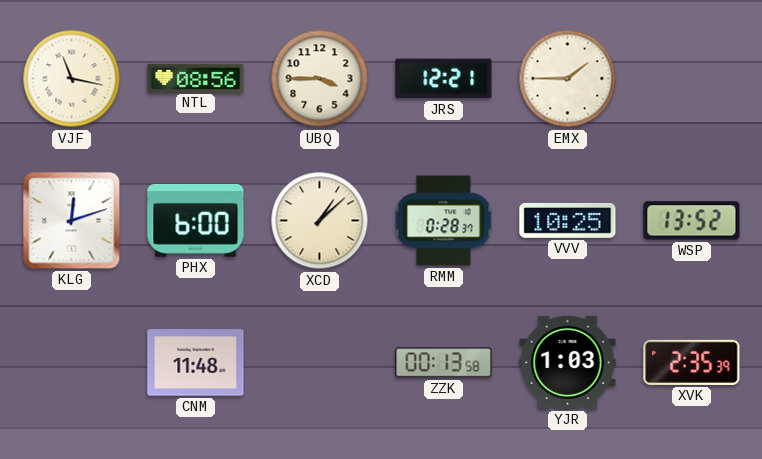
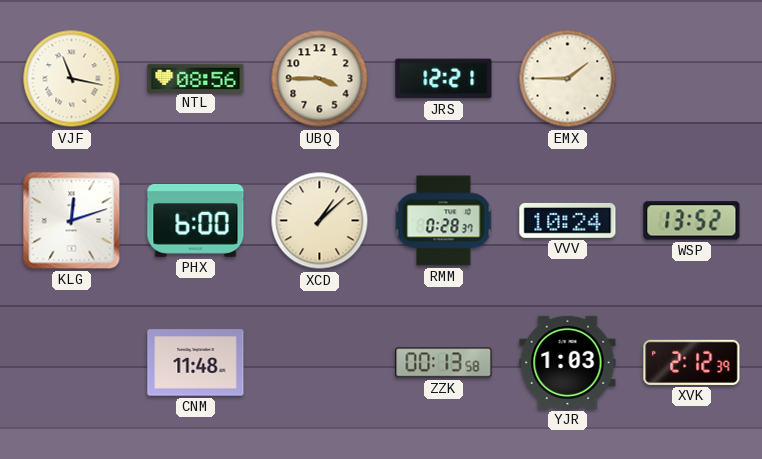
VVV: 10:25 -> 10:24 (568, 220)
XVK: 2:35 -> 2:12 (692, 362)
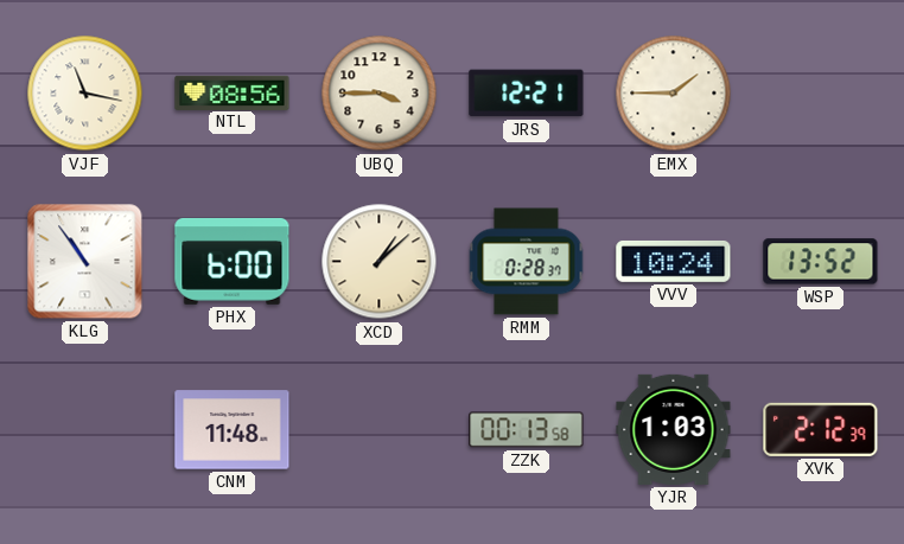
KLG: 12:12 -> 10:54 (85, 262)
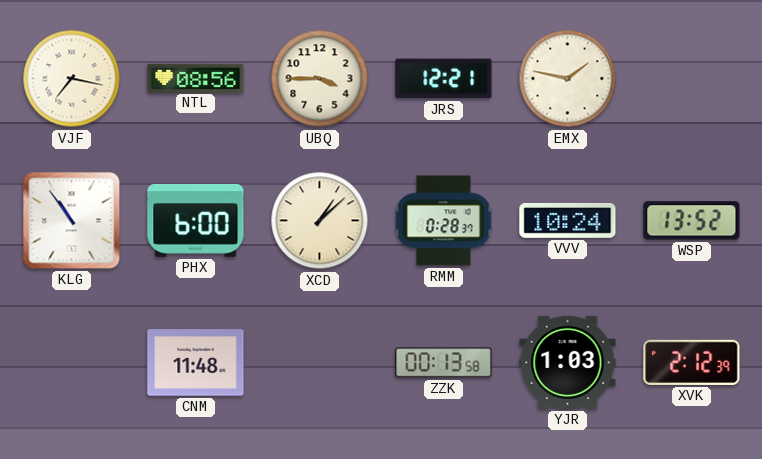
VJF: 11:17 -> 7:17 (72, 79)
EMX: 1:45 -> 1:47 (568, 79)
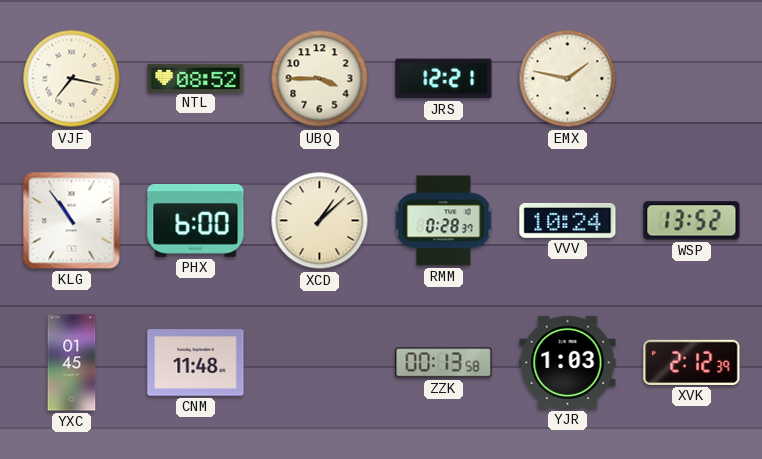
NTL: 08:56 -> 08:52 (196, 78)
YXC: none -> 01:45 (72, 363)
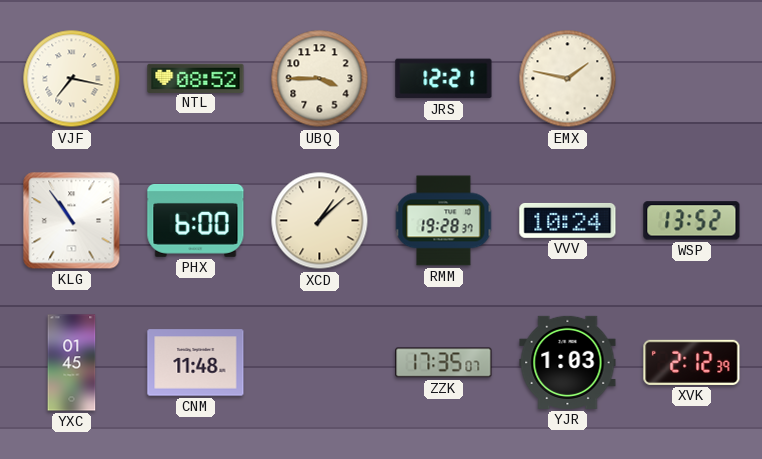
RMM: 0:28 -> 19:28 (444, 221)
ZZK: 00:13 -> 17:35 (444, 363)
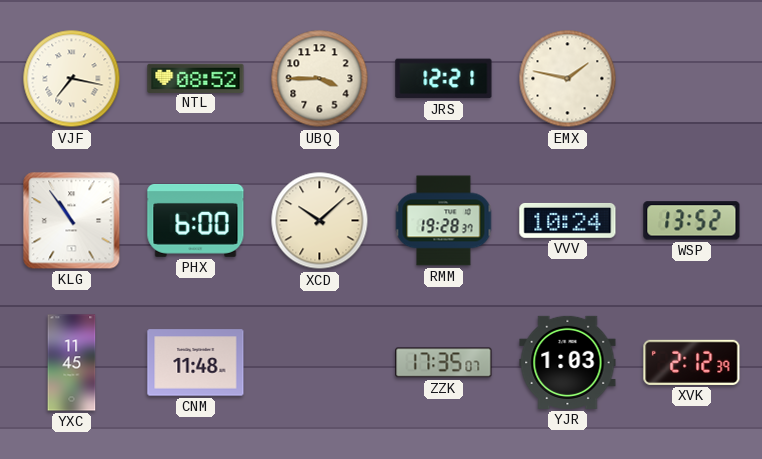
XCD: 1:08 -> 10:08 (320, 221)
YXC: 01:45 -> 11:45 (72, 363)
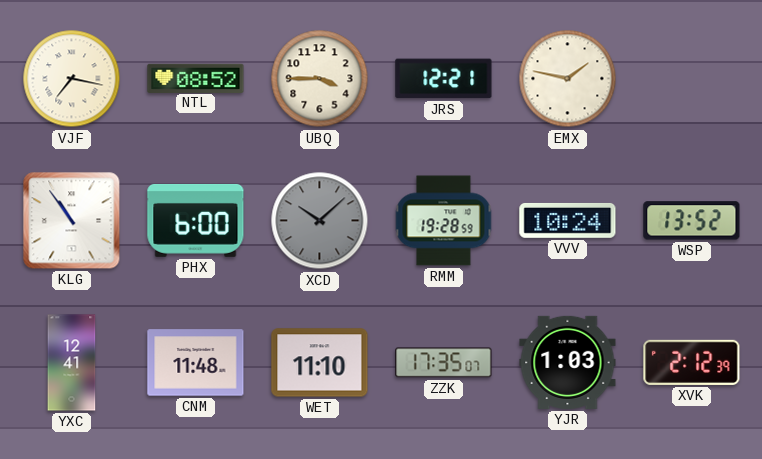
XCD dial: cream -> grey (320, 221)
RMM: 19:28:37 -> 19:28:59 (444, 221)
YXC: 11:45 -> 12:41 (72, 363)
WET: none -> 11:10 (320, 363)
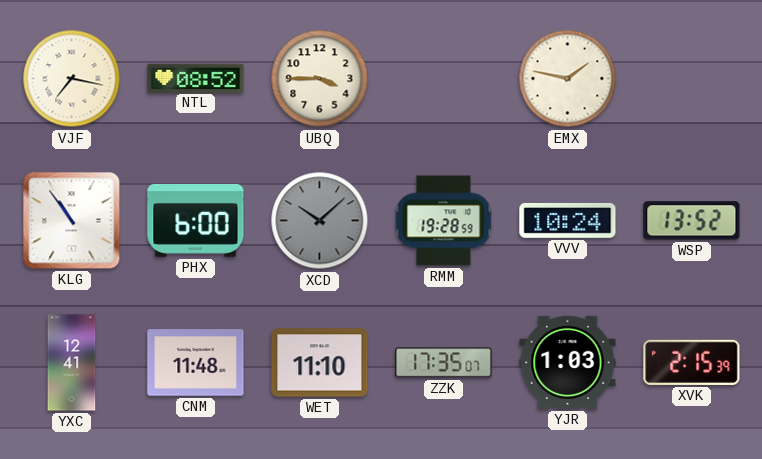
JRS: 12:21 -> none (444, 79)
XVK: 2:12 -> 2:15 (692, 362)
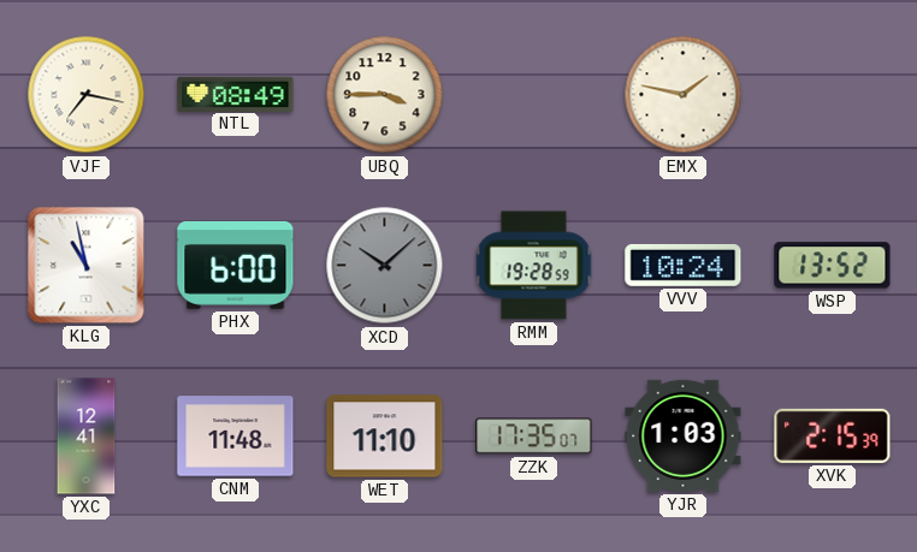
NTL: 08:52 -> 08:49 (236, 94)
KLG: 10:54 -> 10:58 (87, 266)
